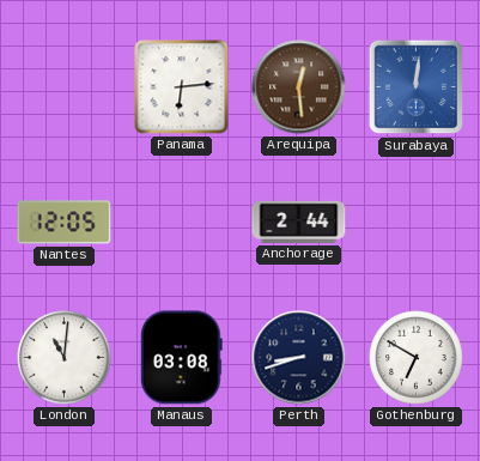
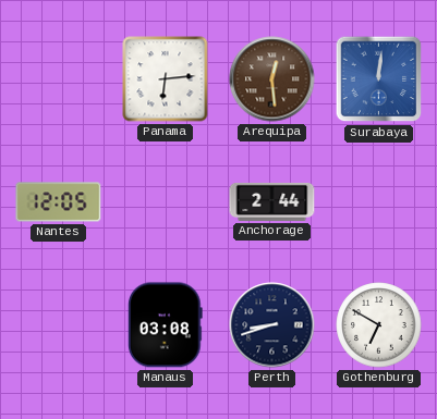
London: 11:01 -> none (65, 358)
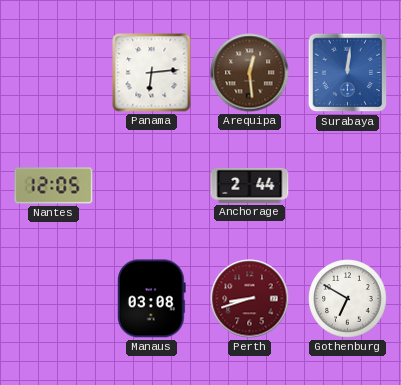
Perth dial: navy -> burgundy (250, 299)
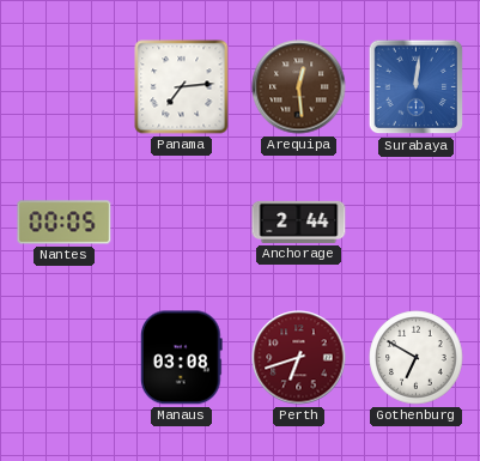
Panama: 6:14 -> 7:14 (182, 87)
Nantes: 12:05 -> 00:05 (65, 223)
Perth: 8:42 -> 6:42 (299, 358)
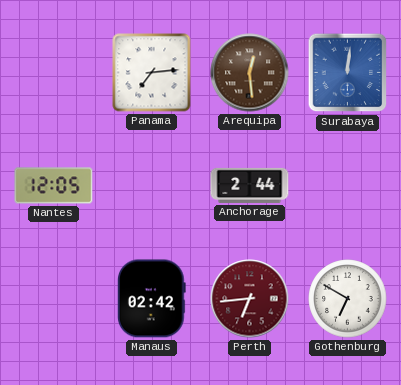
Nantes: 00:05 -> 12:05 (54, 186)
Manaus: 03:08 -> 02:42 (151, 299)
Perth: 6:42 -> 6:44 (250, 299)
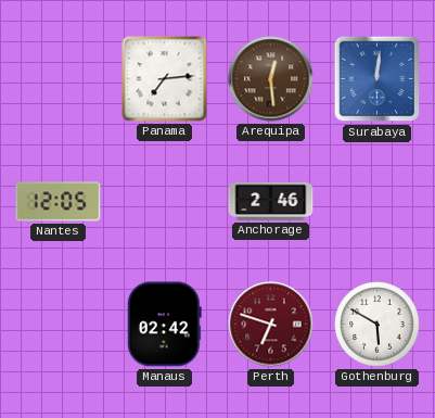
Anchorage: 2:44 -> 2:46 (271, 201)
Perth: 6:44 -> 6:48 (271, 325)
Gothenburg: 6:50 -> 5:50 (378, 325)
